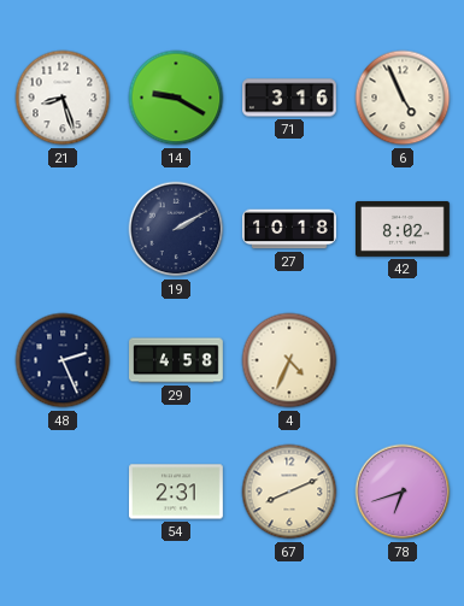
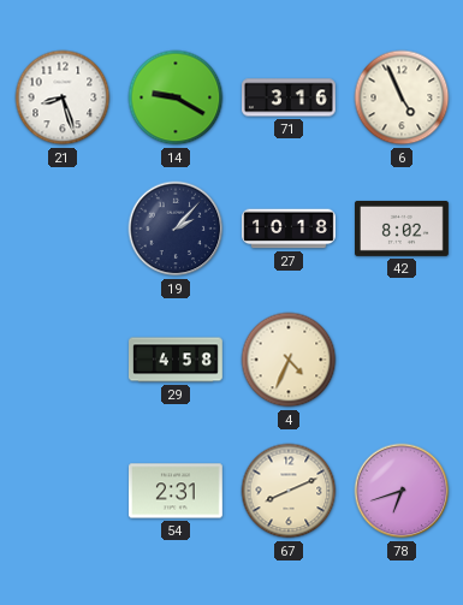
19: 2:10 -> 2:07 (176, 229)
48: 2:26 -> none (63, 360)
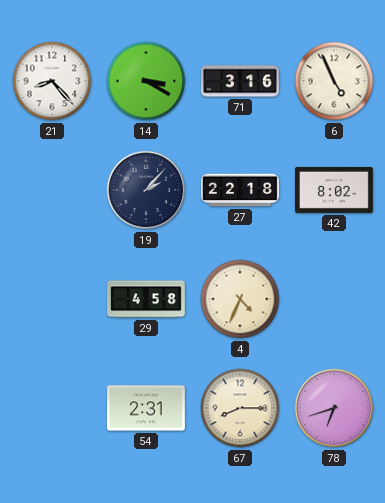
21: 8:27 -> 8:23 (52, 81)
14: 9:20 -> 3:20 (146, 81)
27: 10:18 -> 22:18 (241, 190)
67: 8:11 -> 8:15 (240, 408)
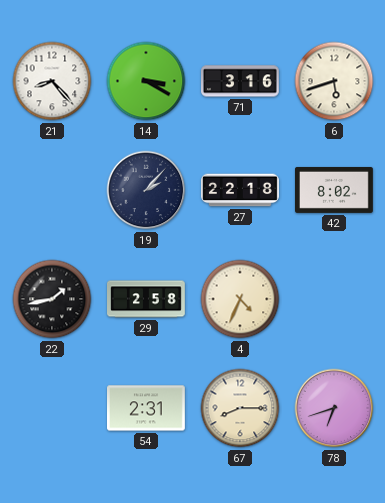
6: 4:56 -> 5:42 (334, 81)
22: none -> 1:43 (52, 299)
29: 4:58 -> 2:58 (147, 299)
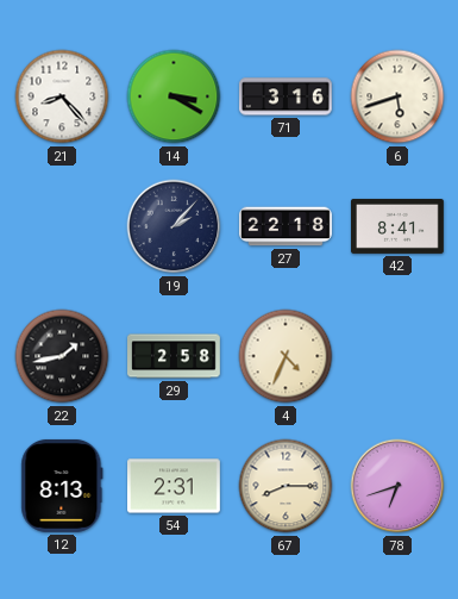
42: 8:02 -> 8:41 (399, 226)
12: none -> 8:13 (62, 486)
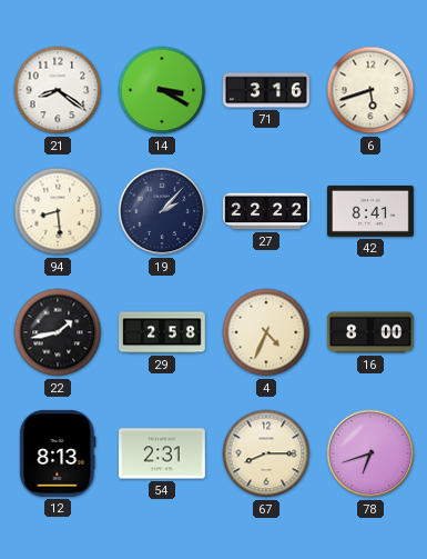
21: 8:23 -> 8:21 (58, 90)
94: none -> 8:29 (58, 211)
27: 22:18 -> 22:22 (267, 211)
16: none -> 8:00 (372, 332)
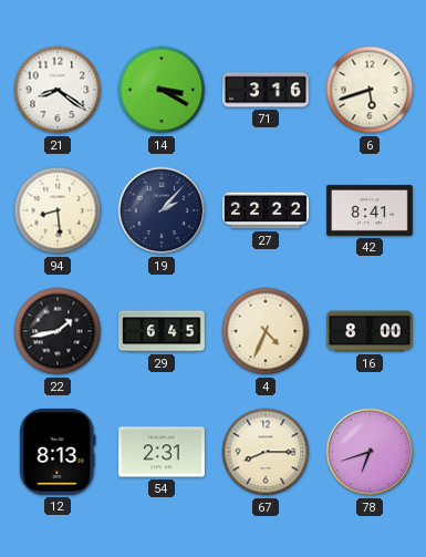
29: 2:58 -> 6:45 (163, 331)
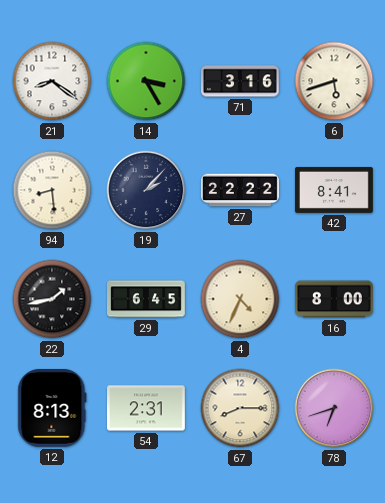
14: 3:20 -> 3:25 (146, 81)
